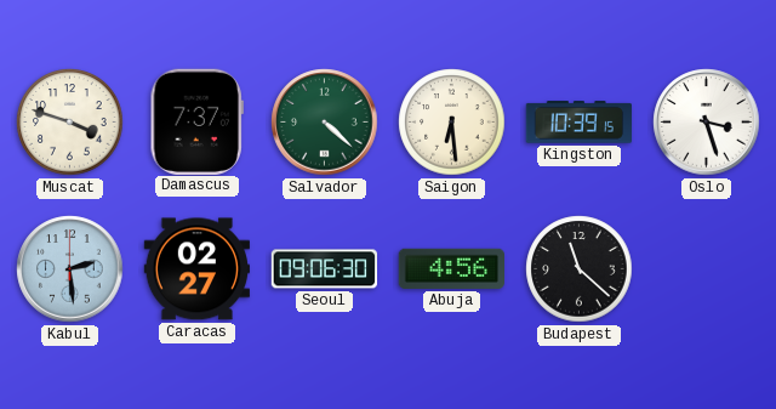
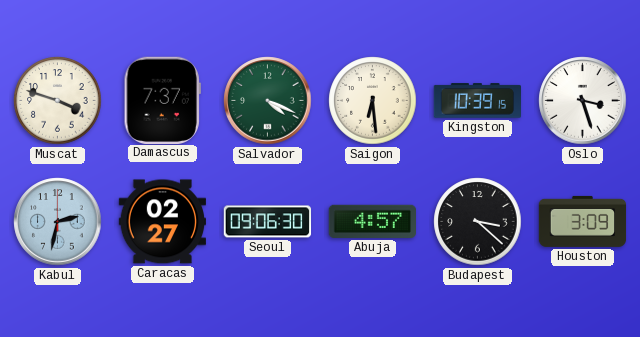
Salvador: 4:22 -> 4:19 (268, 101)
Kabul: 2:29 -> 2:32 (58, 222)
Abuja: 4:56 -> 4:57 (372, 221)
Budapest: 11:22 -> 3:22 (478, 222)
Houston: none -> 3:09 (583, 221)
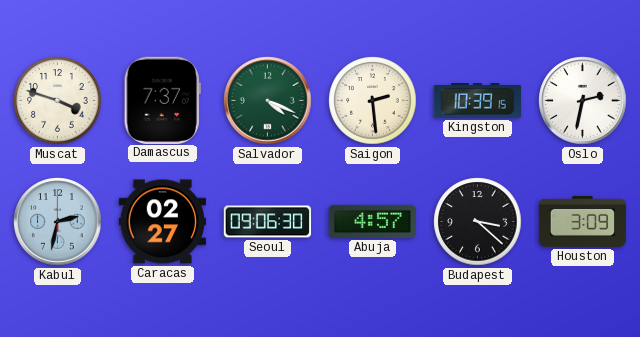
Saigon: 6:29 -> 2:29 (373, 101)
Oslo: 3:27 -> 2:32 (583, 101)
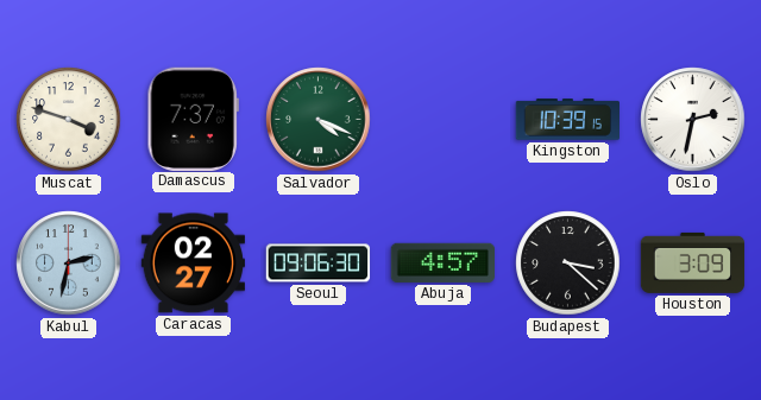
Saigon: 2:29 -> none (373, 101)
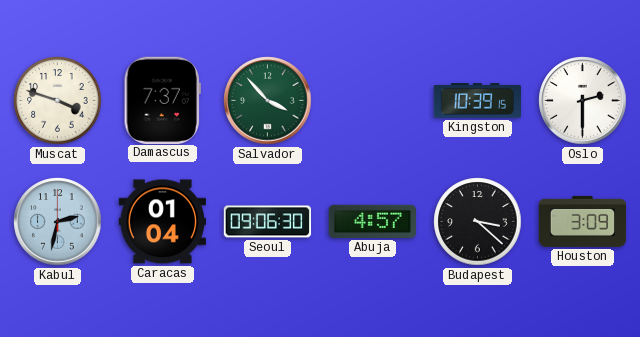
Salvador: 4:19 -> 3:53 (268, 101)
Oslo: 2:32 -> 2:30 (583, 101)
Caracas: 02:27 -> 01:04 (163, 222)
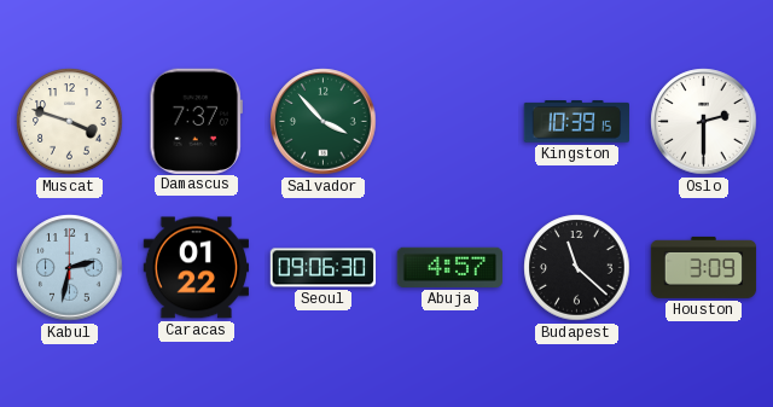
Caracas: 01:04 -> 01:22 (197, 268)
Budapest: 3:22 -> 11:22 (577, 268)
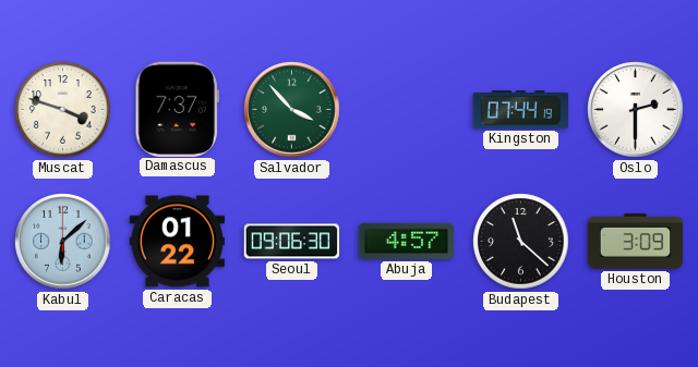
Kingston: 10:39 -> 07:44 (521, 110)
Kabul: 2:32 -> 6:08 (63, 242)
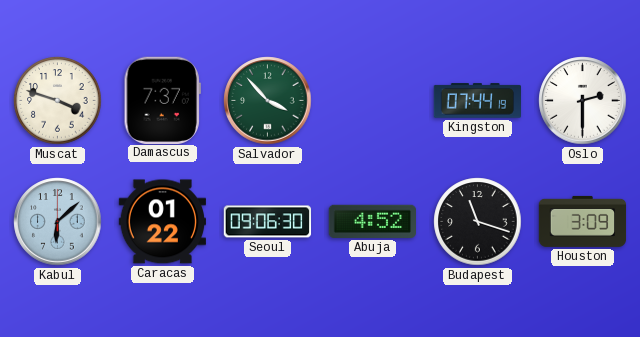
Abuja: 4:57 -> 4:52 (372, 221)
Budapest: 11:22 -> 11:18 (478, 222)
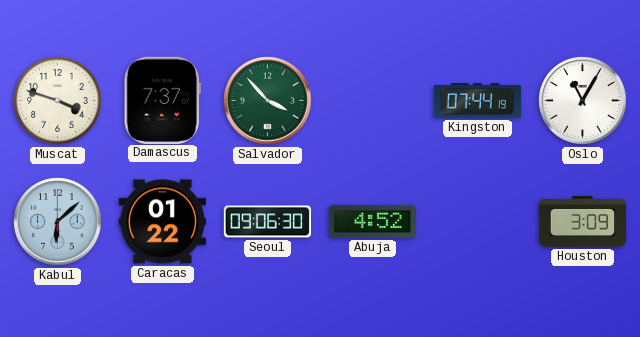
Oslo: 2:30 -> 11:05 (583, 101)
Budapest: 11:18 -> none (478, 222)
